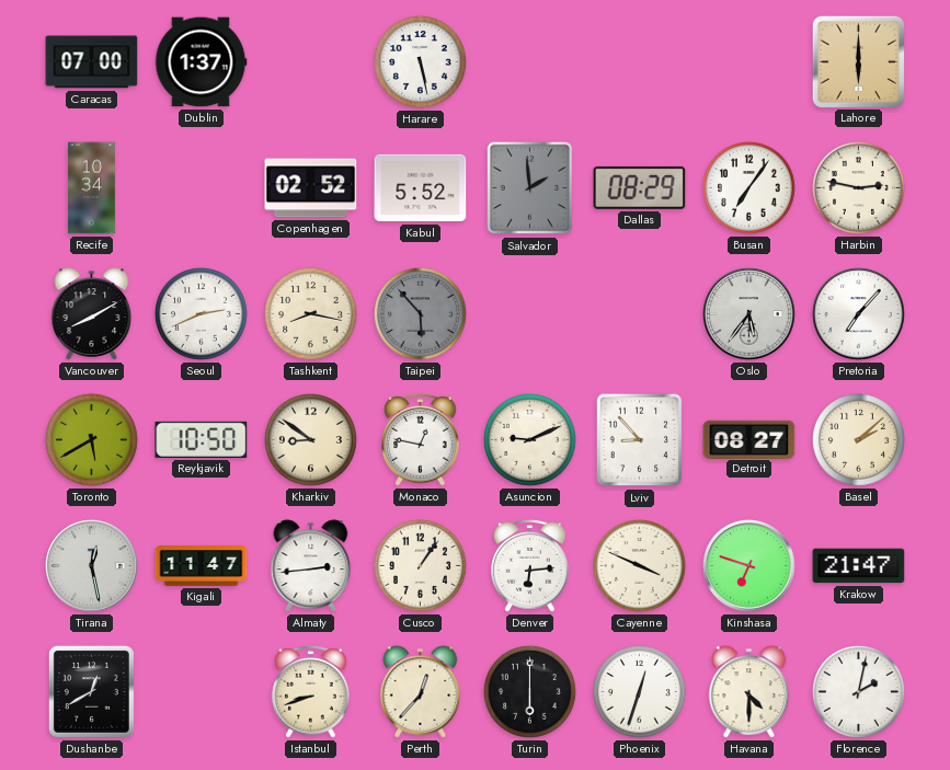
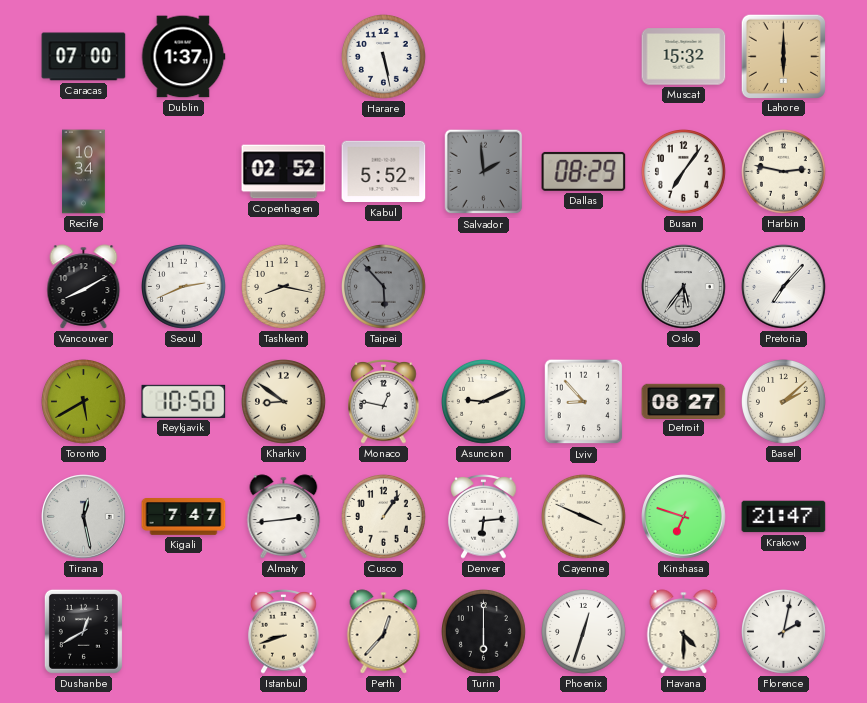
Muscat: none -> 15:32 (684, 57)
Kigali: 11:47 -> 7:47 (184, 517)
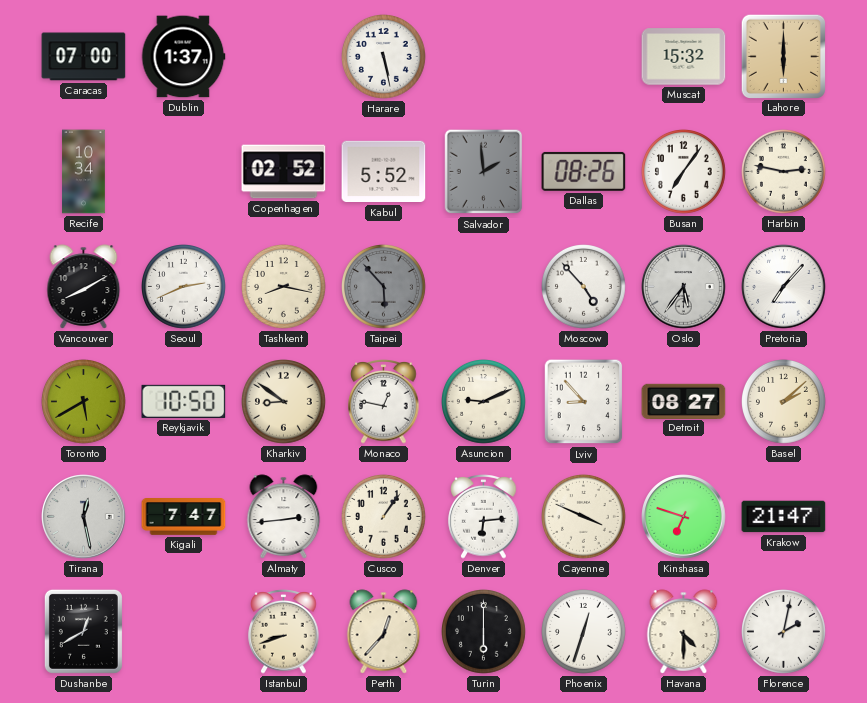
Dallas: 08:29 -> 08:26 (584, 171)
Moscow: none -> 4:53 (584, 287)
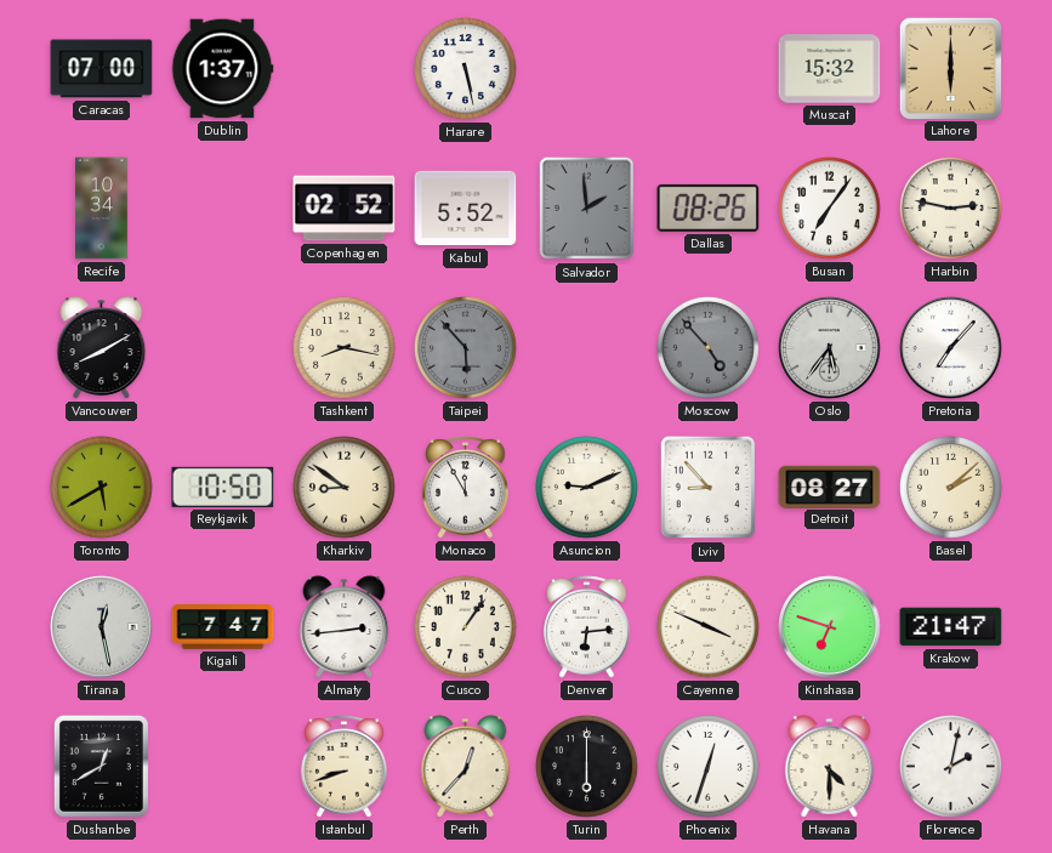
Seoul: 2:41 -> none (184, 287)
Moscow dial: white -> grey (709, 348)
Monaco: 12:47 -> 11:55 (466, 488)
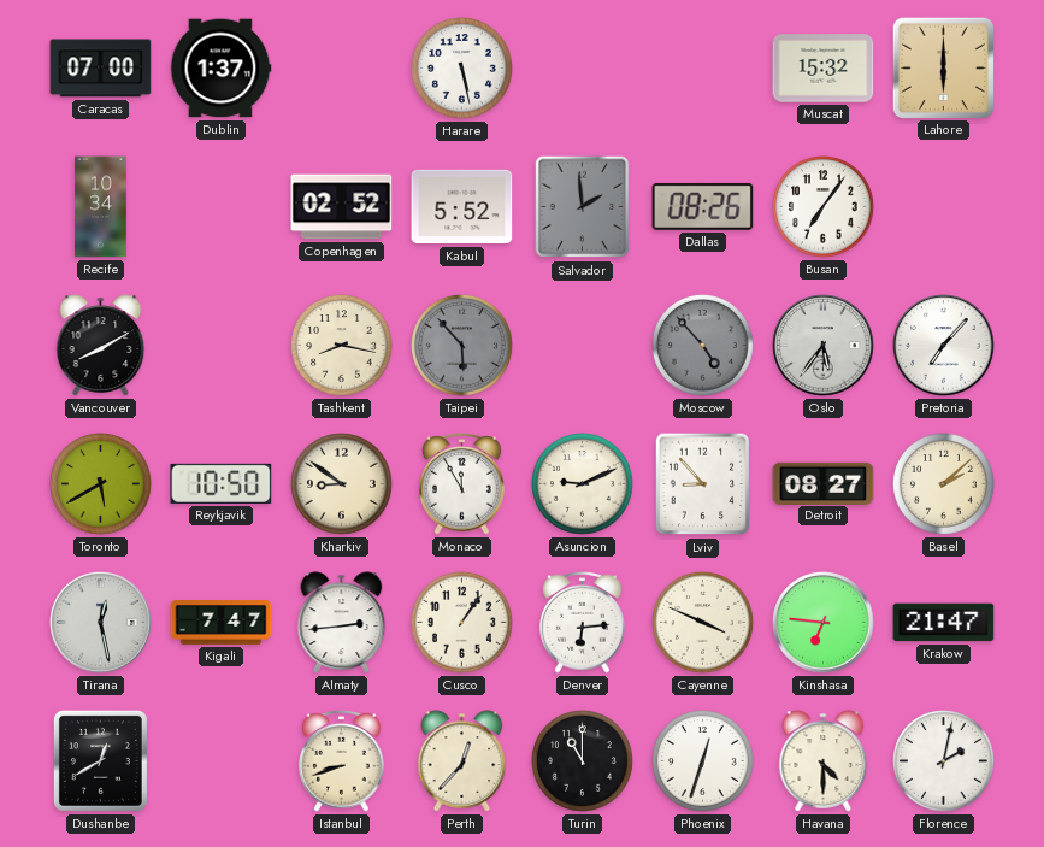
Harbin: 2:47 -> none (951, 209)
Kinshasa: 6:48 -> 6:46 (824, 623)
Turin: 6:00 -> 11:00 (583, 761)
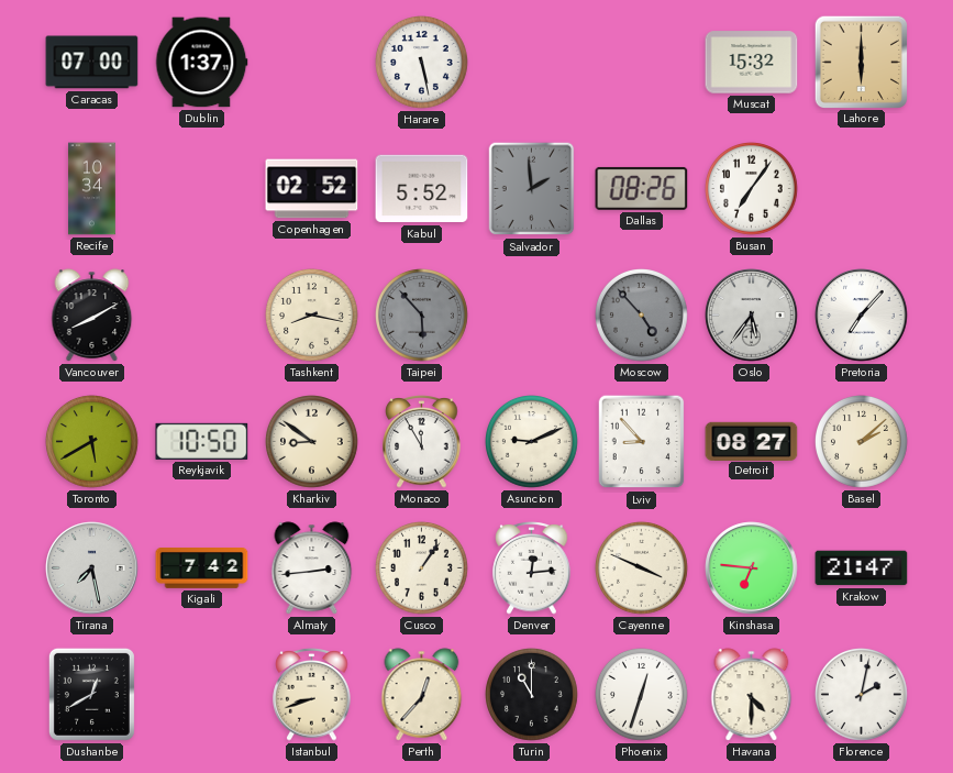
Tirana: 12:28 -> 7:28 (92, 568)
Kigali: 7:47 -> 7:42 (202, 568)
Denver: 6:14 -> 12:14 (532, 568)
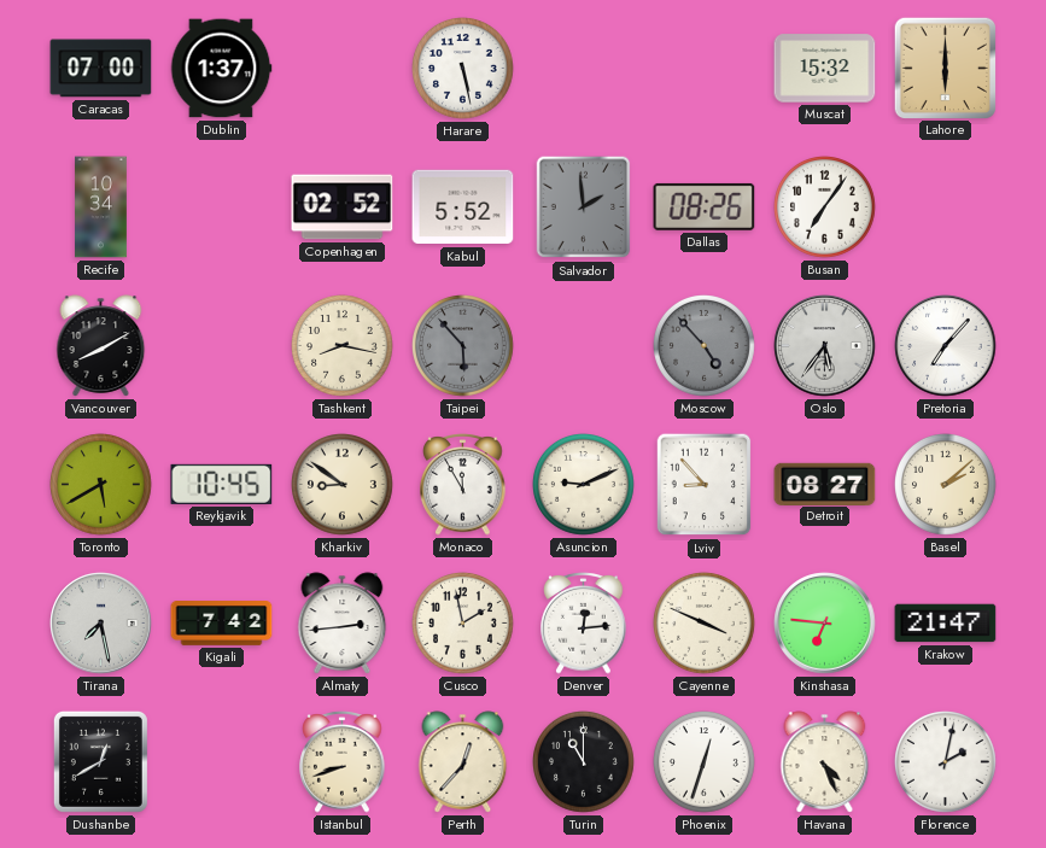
Reykjavik: 10:50 -> 10:45 (222, 484)
Cusco: 1:06 -> 1:58 (463, 624)
Havana: 4:30 -> 4:26 (825, 762)
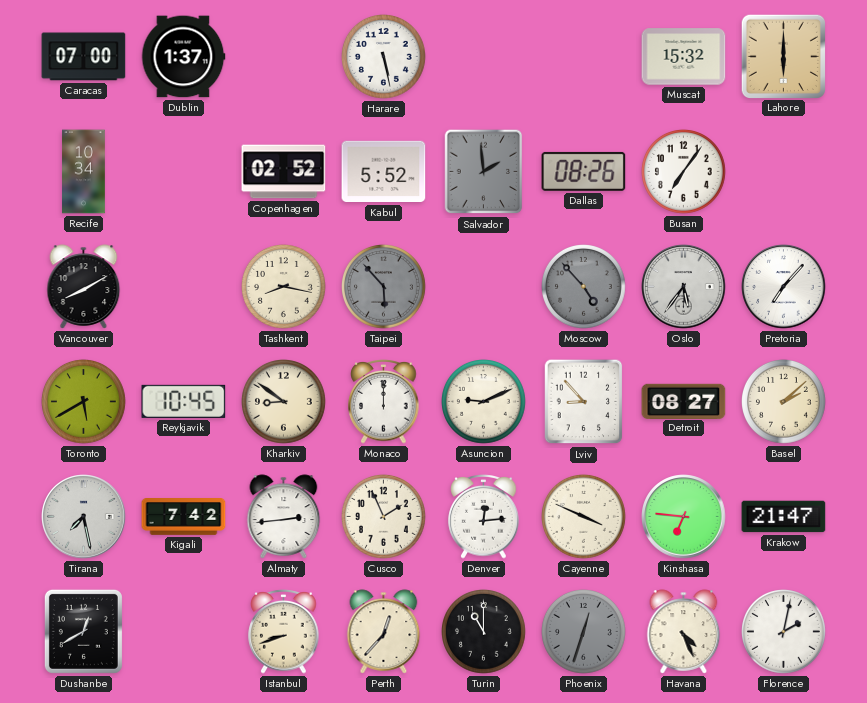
Monaco: 11:55 -> 12:00 (384, 402)
Cusco: 1:58 -> 1:56 (384, 517)
Phoenix dial: white -> grey (584, 632)
